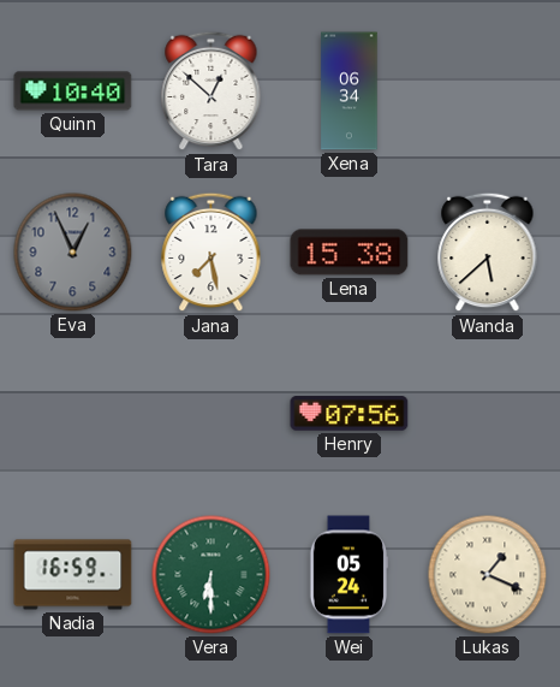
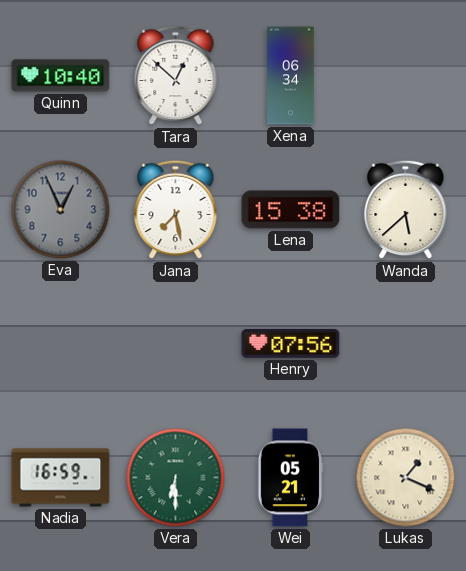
Wei: 05:24 -> 05:21 (290, 478)
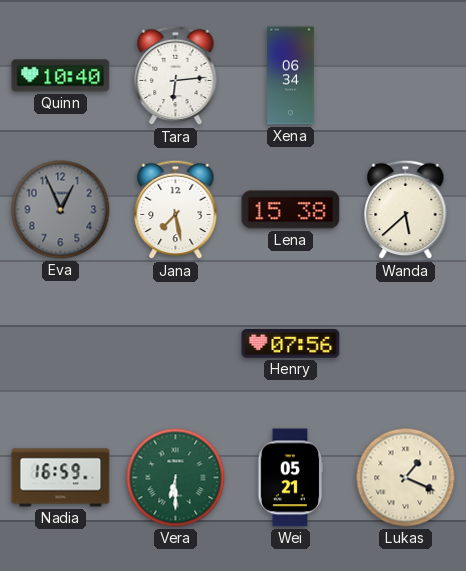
Tara: 12:52 -> 6:14 (176, 76)
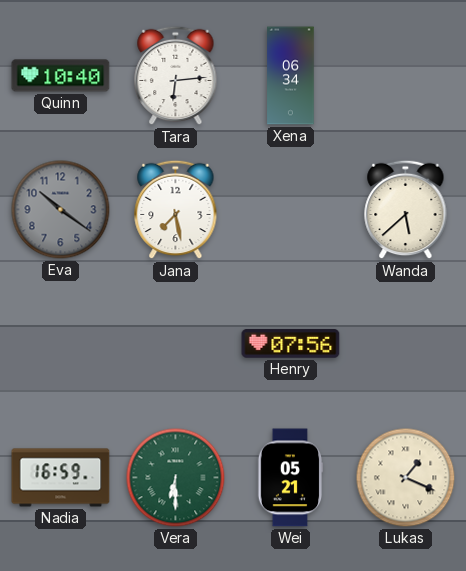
Eva: 12:56 -> 10:21 (61, 210)
Lena: 15:38 -> none (291, 210)
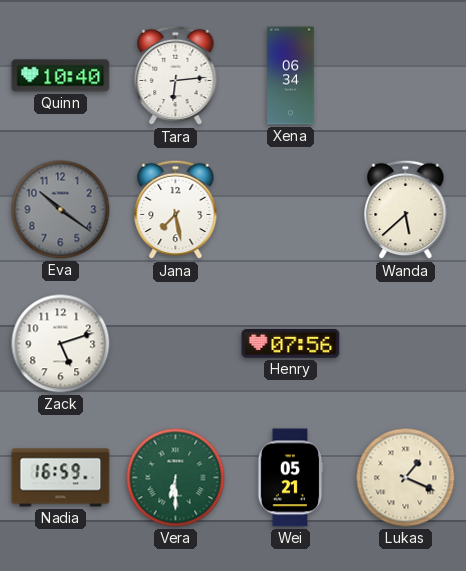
Zack: none -> 5:12 (61, 344)
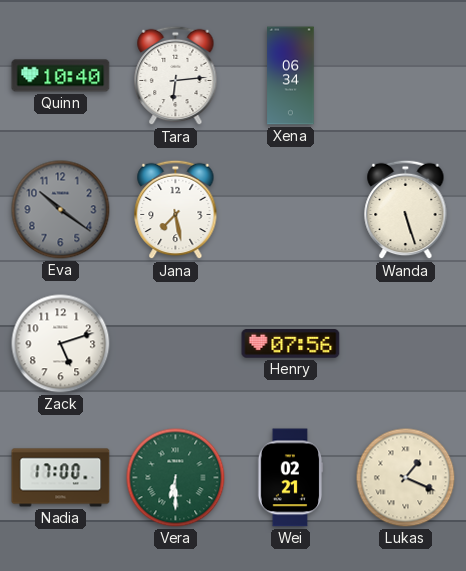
Wanda: 5:38 -> 5:27 (406, 210)
Nadia: 16:59 -> 17:00 (61, 478)
Wei: 05:21 -> 02:21 (290, 478)
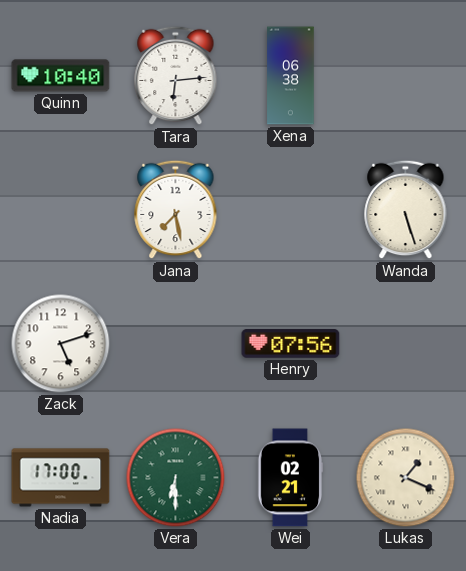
Xena: 06:34 -> 06:38 (291, 76)
Eva: 10:21 -> none (61, 210)
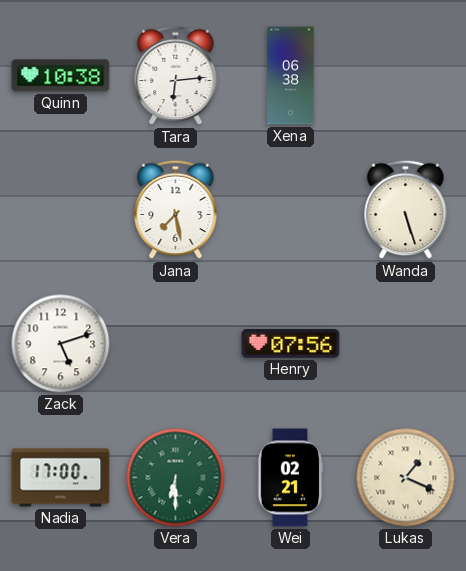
Quinn: 10:40 -> 10:38 (61, 76)
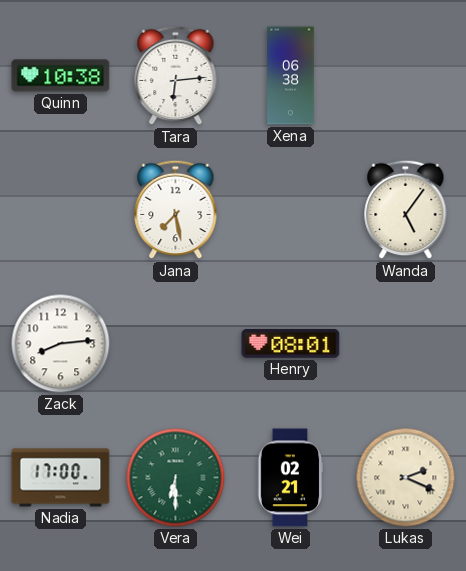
Wanda: 5:27 -> 5:06 (406, 210)
Zack: 5:12 -> 8:14 (61, 344)
Henry: 07:56 -> 08:01 (291, 344)
Lukas: 1:19 -> 2:19 (406, 478)
